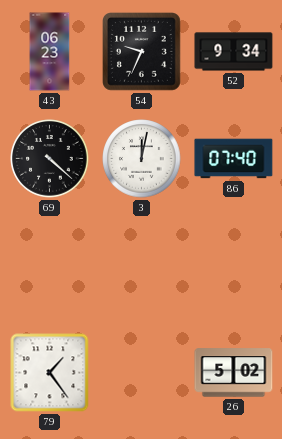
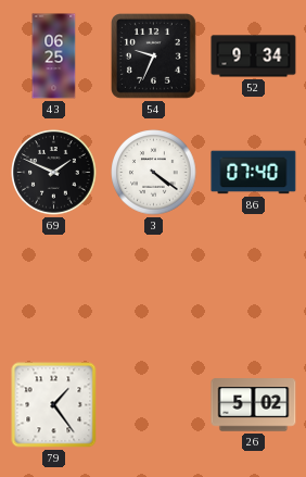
43: 06:23 -> 06:25 (54, 57)
69: 4:22 -> 1:49 (54, 173)
3: 12:02 -> 4:21 (154, 173)
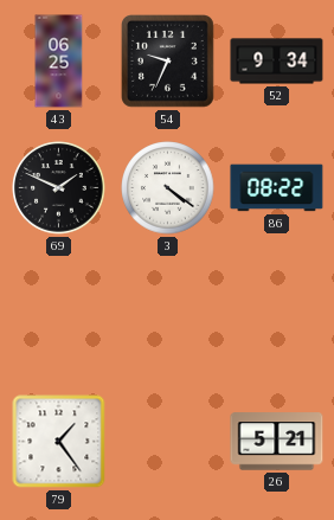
86: 07:40 -> 08:22 (277, 188)
26: 5:02 -> 5:21 (277, 442)
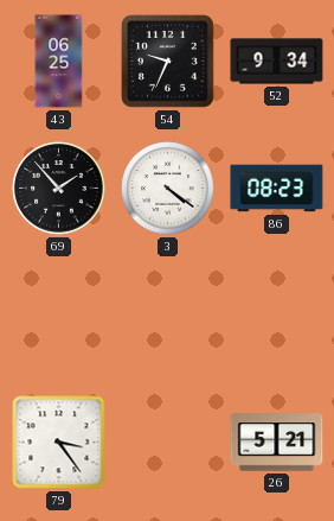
69: 1:49 -> 1:53 (59, 189)
86: 08:22 -> 08:23 (277, 189)
79: 1:24 -> 3:24 (59, 443)
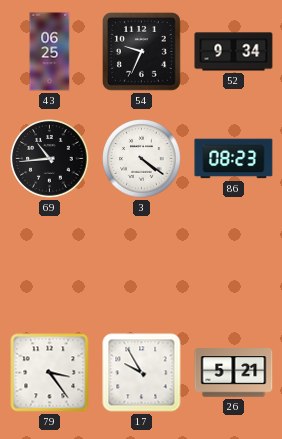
69: 1:53 -> 10:44 (50, 159)
17: none -> 9:55 (142, 373)
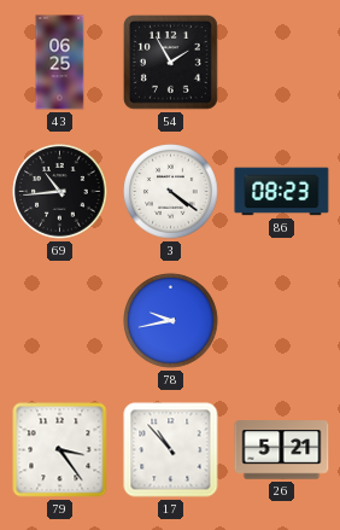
54: 9:34 -> 1:55 (171, 63)
52: 9:34 -> none (234, 52)
78: none -> 9:43 (171, 321)
17: 9:55 -> 10:53 (171, 450)
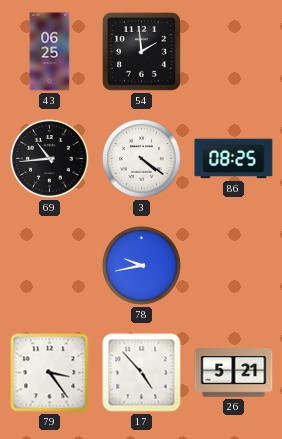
54: 1:55 -> 1:59 (142, 52)
86: 08:23 -> 08:25 (234, 159)
17: 10:53 -> 4:53 (142, 373)
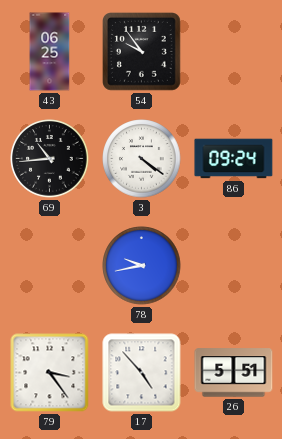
54: 1:59 -> 9:54 (142, 52)
86: 08:25 -> 09:24 (234, 159)
26: 5:21 -> 5:51 (234, 373)
